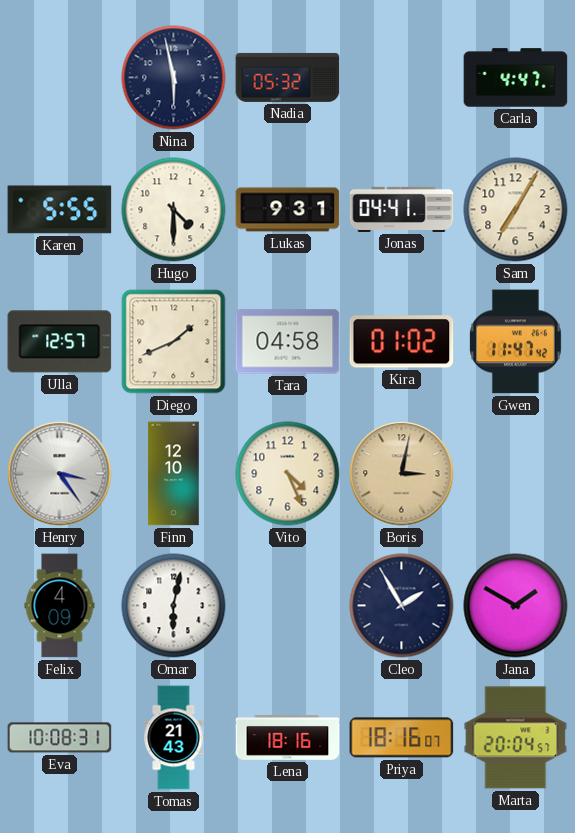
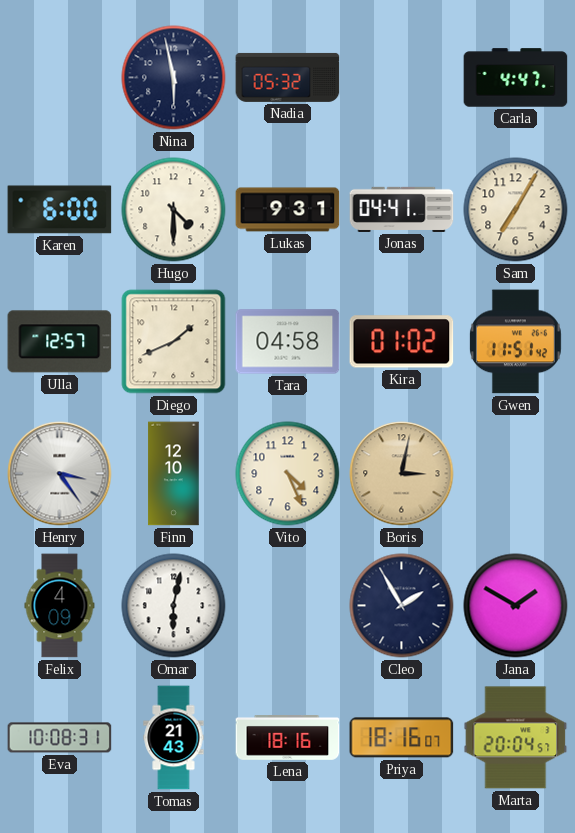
Karen: 5:55 -> 6:00 (60, 210)
Gwen: 11:47 -> 11:51 (515, 342)
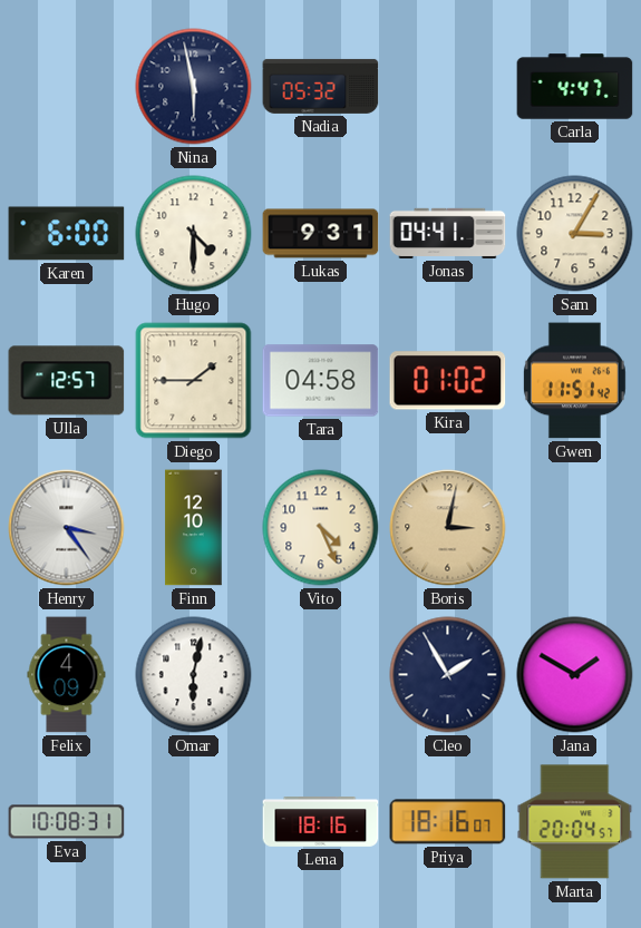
Sam: 7:05 -> 3:05 (575, 234)
Diego: 1:41 -> 1:45 (194, 381)
Tomas: 21:43 -> none (174, 738)
